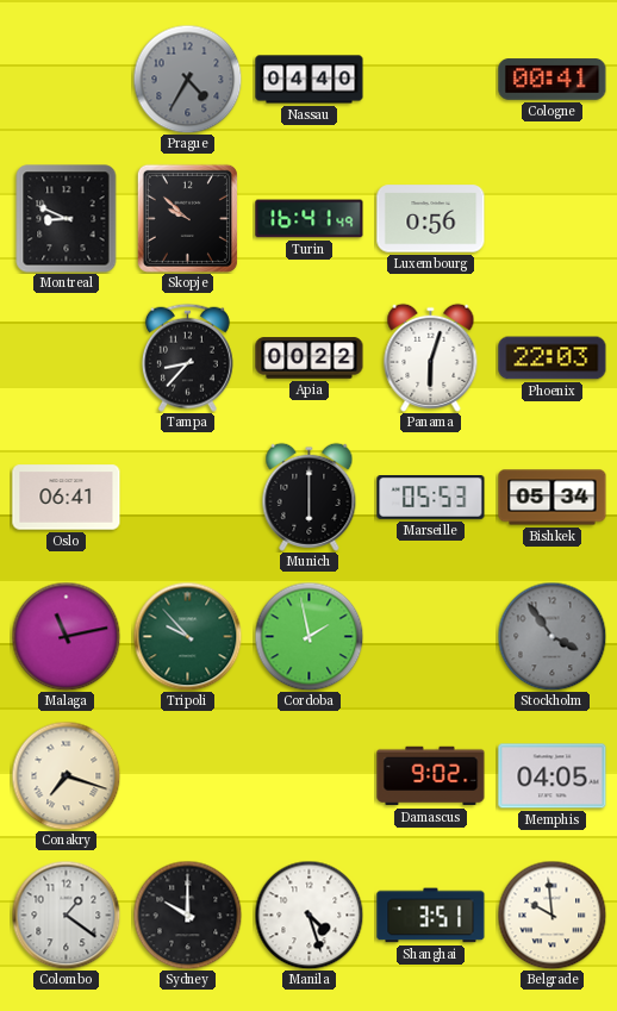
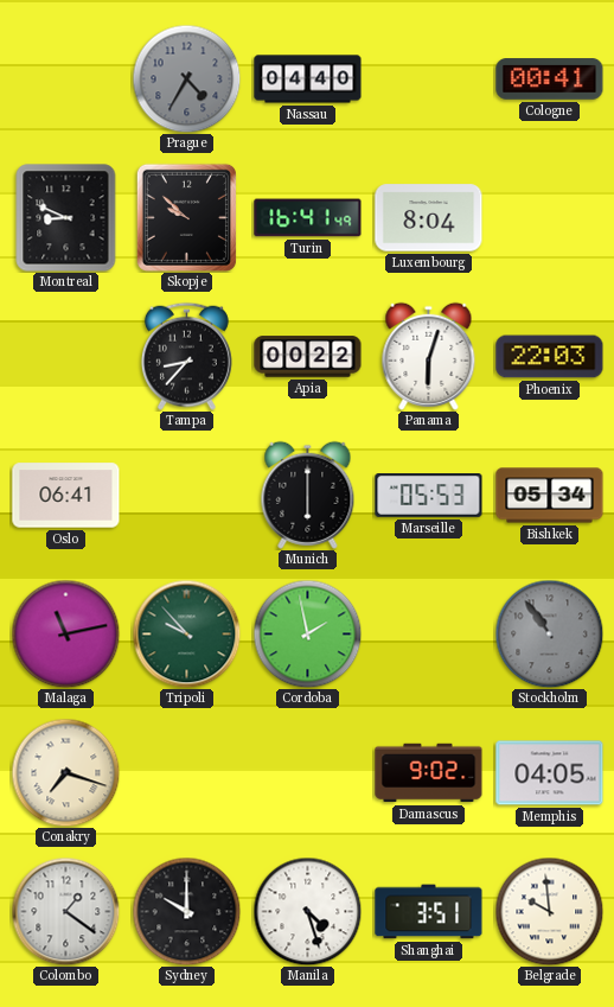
Luxembourg: 0:56 -> 8:04 (429, 218)
Stockholm: 3:54 -> 10:54 (549, 633)
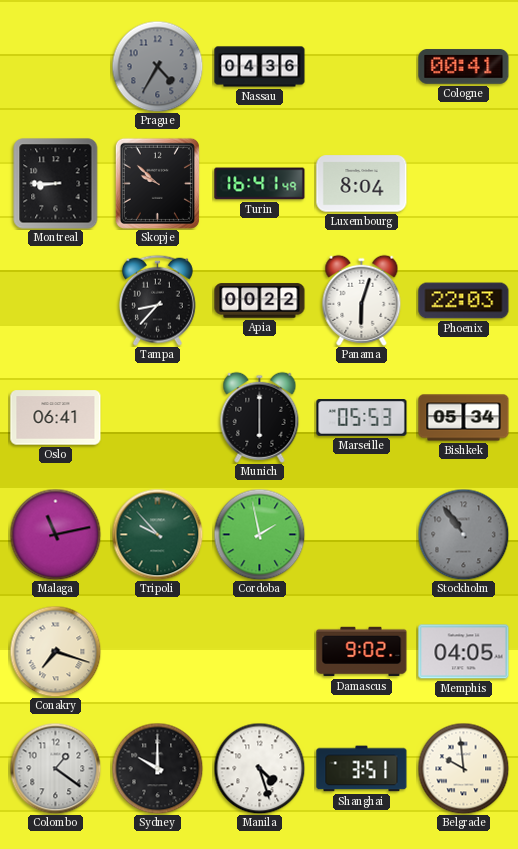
Nassau: 04:40 -> 04:36 (260, 67)
Montreal: 8:49 -> 8:45 (56, 184)
